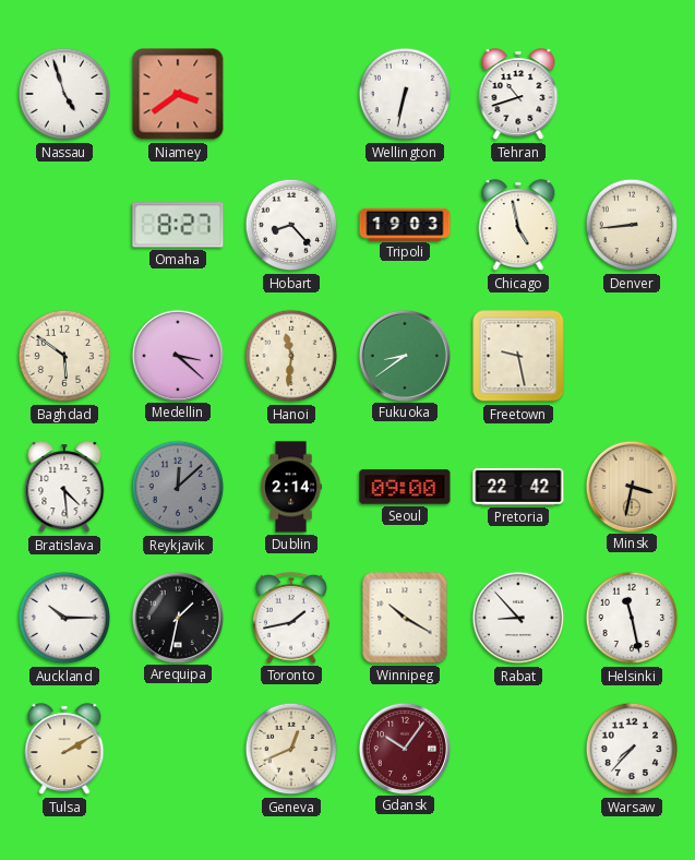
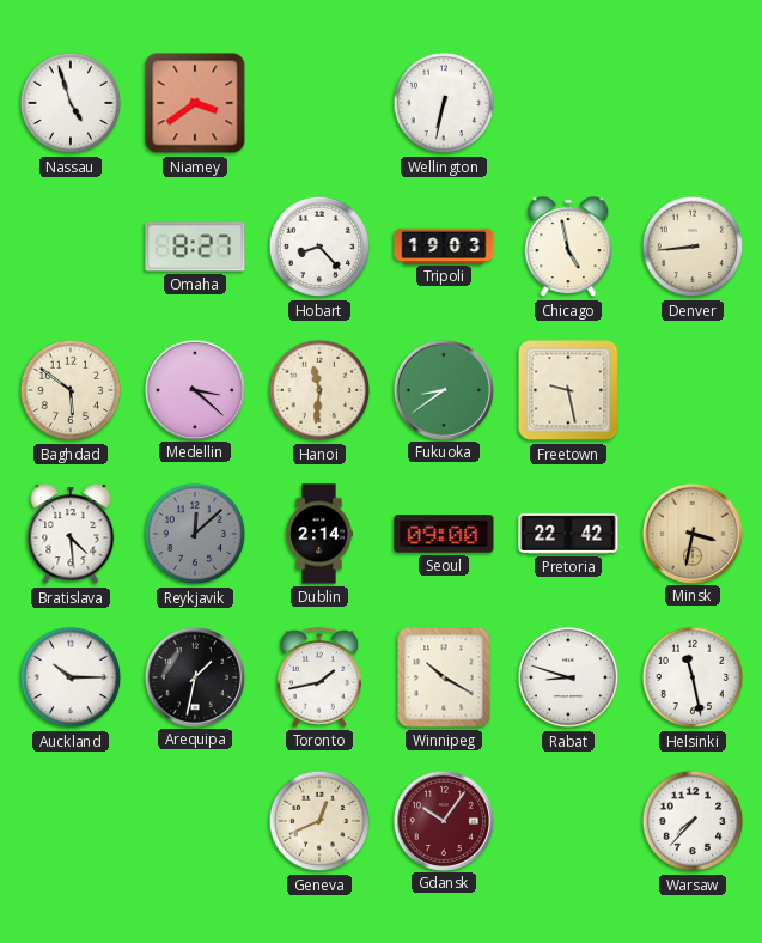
Tehran: 10:42 -> none (518, 95)
Rabat: 8:53 -> 8:48 (568, 677)
Tulsa: 2:10 -> none (64, 750)
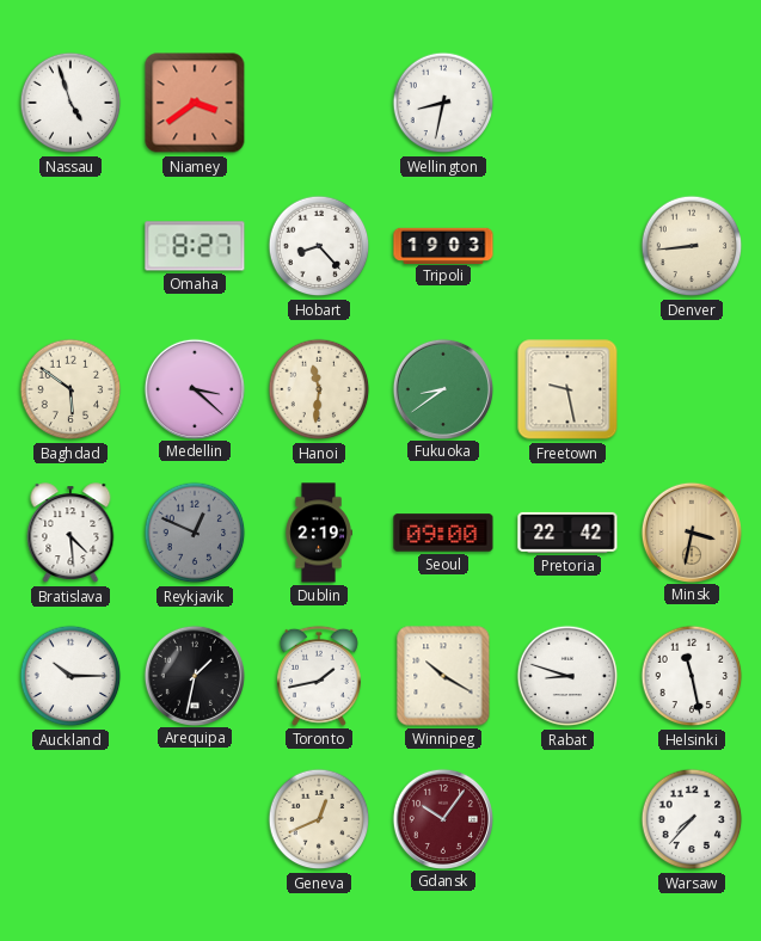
Wellington: 6:32 -> 8:32 (443, 103)
Chicago: 4:58 -> none (568, 248)
Reykjavik: 12:08 -> 12:49 (195, 533)
Dublin: 2:14 -> 2:19 (319, 533)
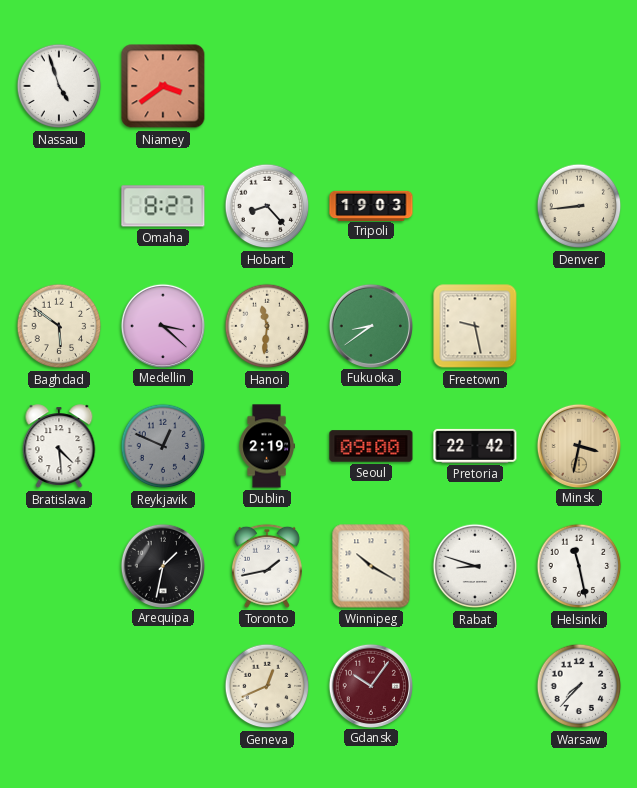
Wellington: 8:32 -> none (443, 103)
Auckland: 10:15 -> none (70, 676)
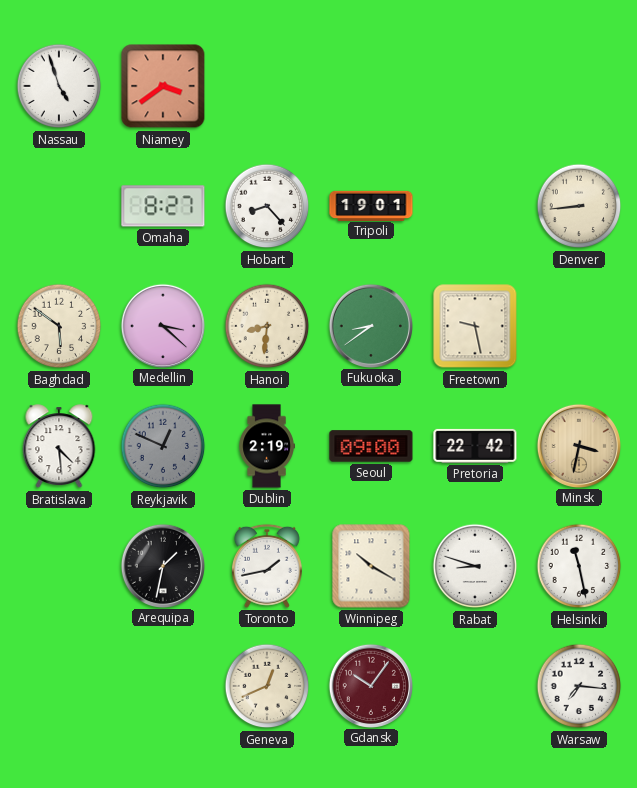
Tripoli: 19:03 -> 19:01 (371, 205)
Hanoi: 11:31 -> 8:31 (267, 326)
Warsaw: 7:37 -> 7:16 (579, 686)
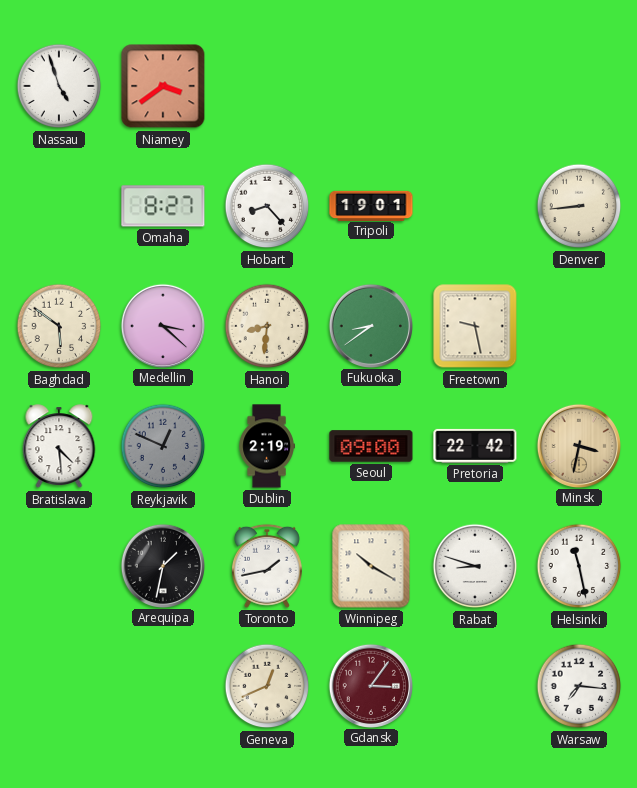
Gdansk: 10:06 -> 3:06 (370, 685)
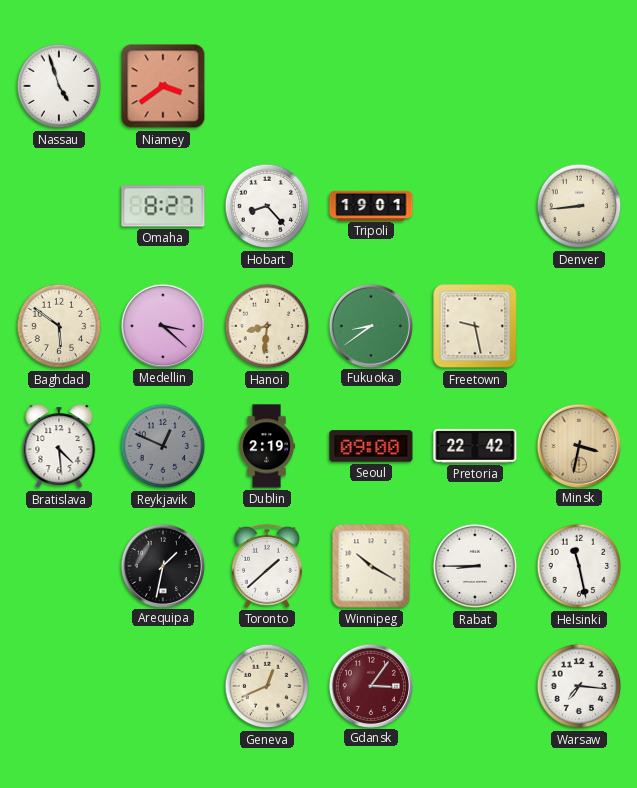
Toronto: 1:43 -> 1:38 (267, 566)
Rabat: 8:48 -> 8:45 (475, 566)
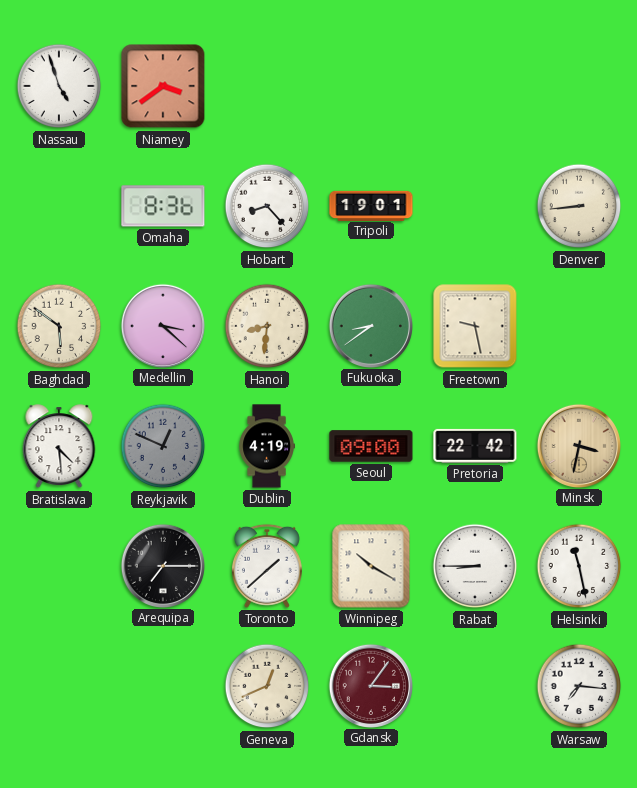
Omaha: 8:27 -> 8:36 (163, 206)
Dublin: 2:19 -> 4:19 (267, 446)
Arequipa: 1:32 -> 7:15 (162, 565)
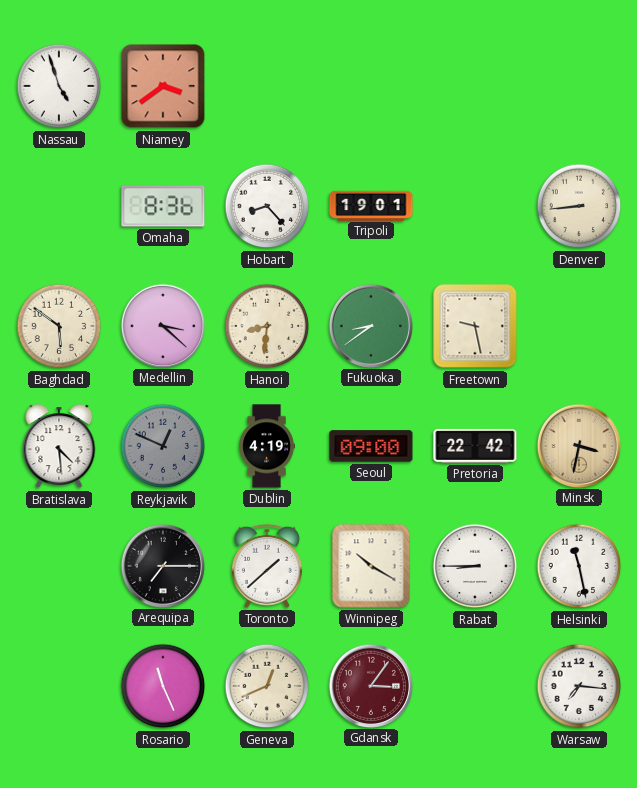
Rosario: none -> 11:26 (163, 686)
